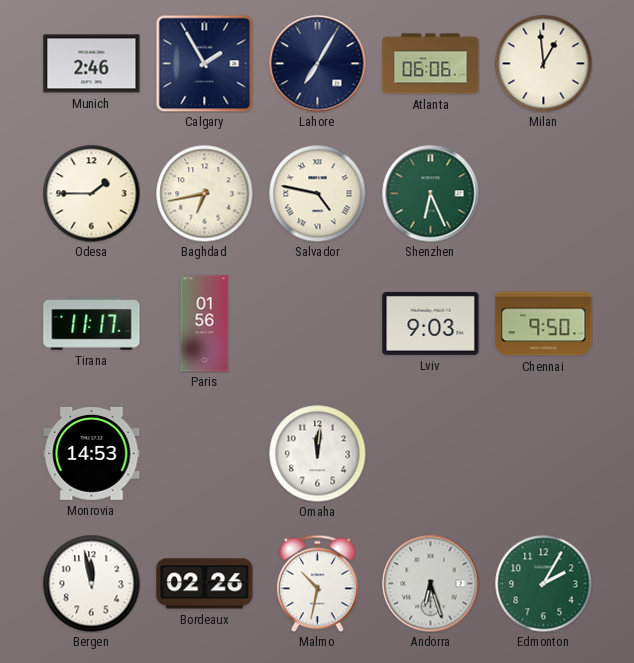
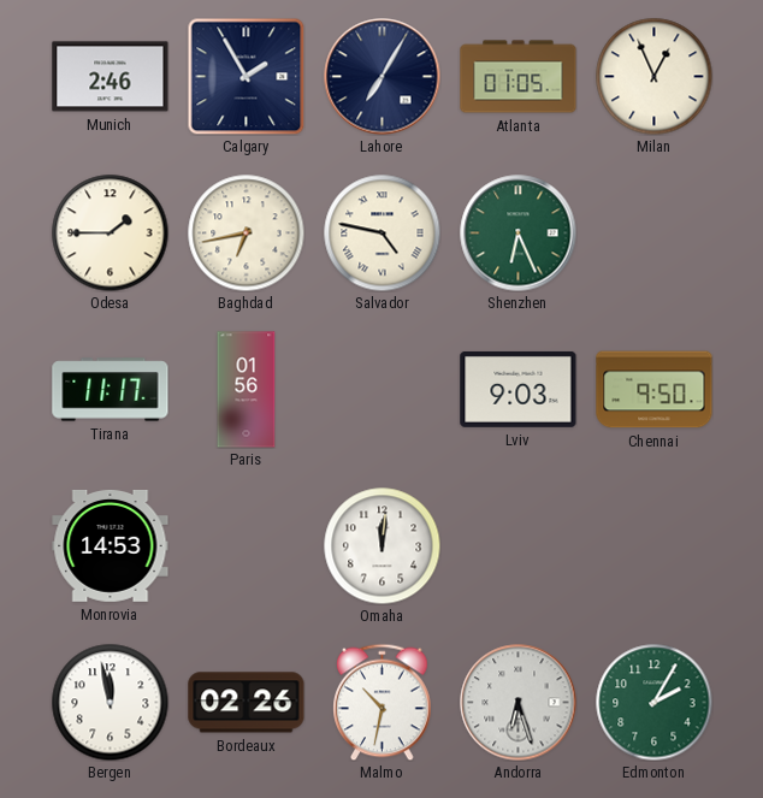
Atlanta: 06:06 -> 01:05 (519, 77)
Milan: 12:59 -> 12:56 (653, 76)
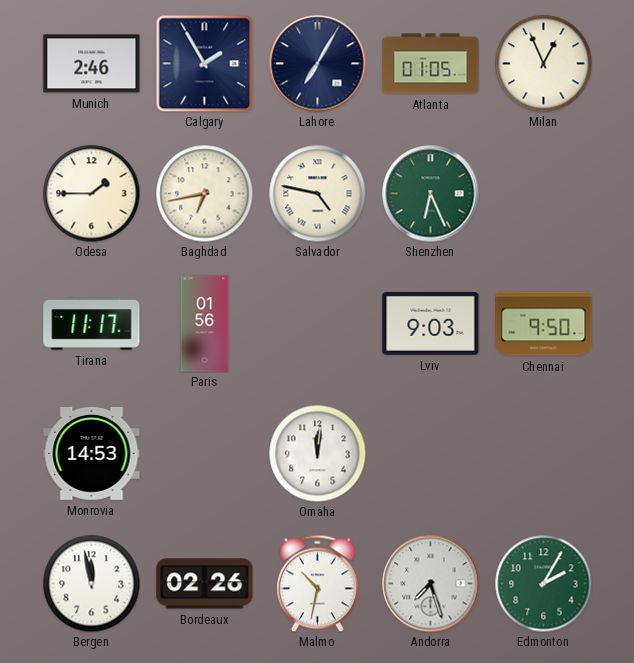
Andorra: 6:27 -> 7:27 (431, 584)
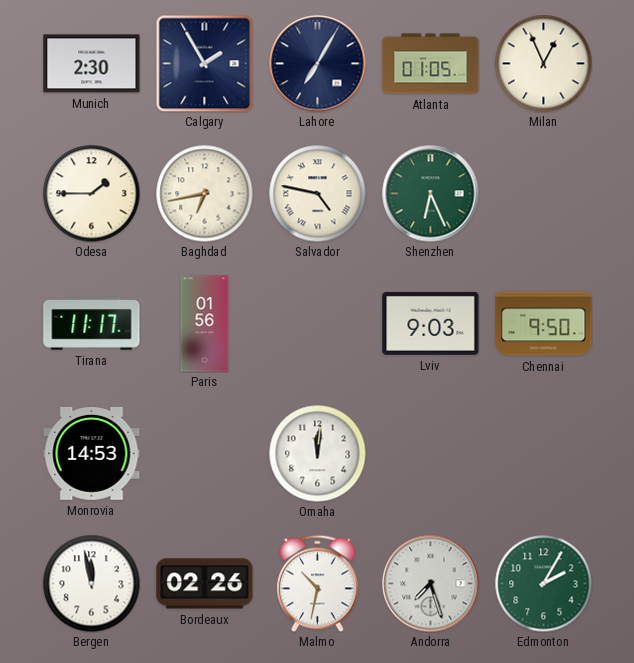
Munich: 2:46 -> 2:30 (92, 64)
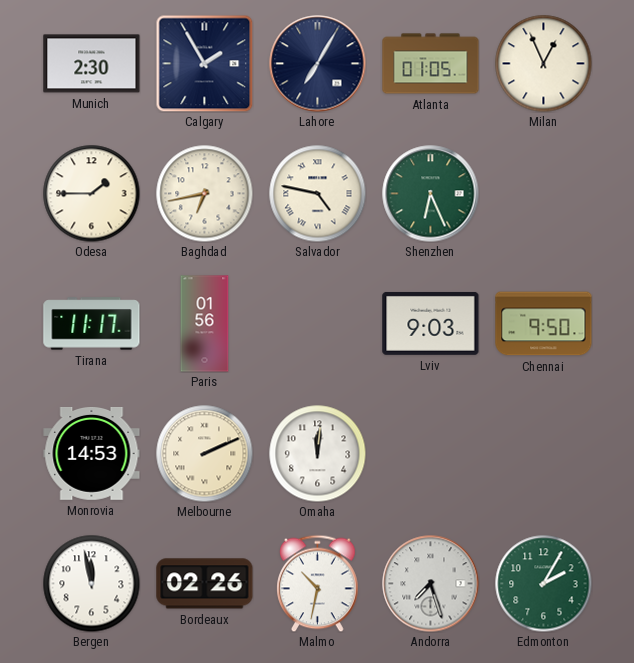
Melbourne: none -> 2:11 (204, 453)
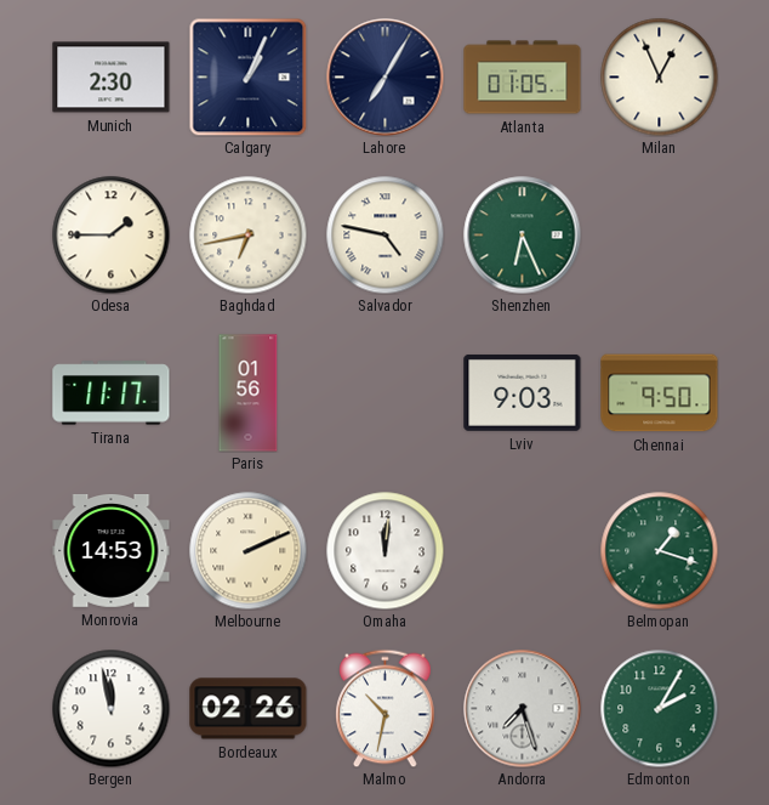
Calgary: 1:55 -> 1:04 (247, 76)
Belmopan: none -> 1:18 (659, 550)
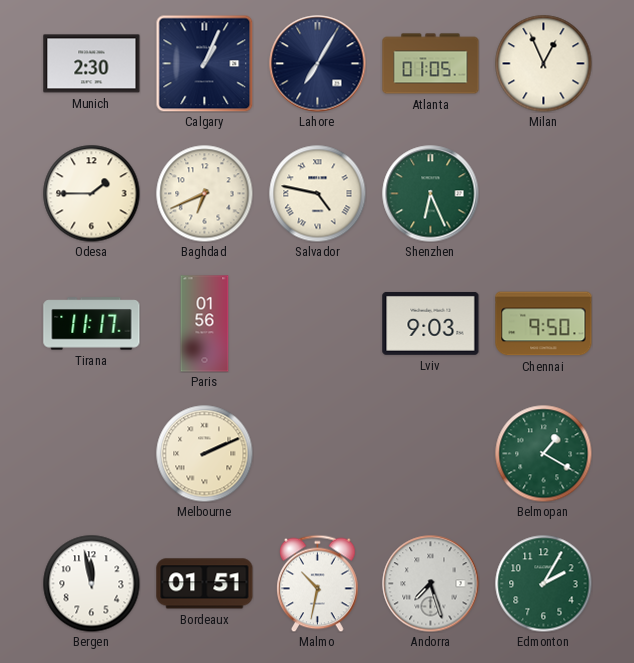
Baghdad: 6:43 -> 6:41 (204, 193)
Monrovia: 14:53 -> none (112, 550)
Omaha: 12:01 -> none (384, 550)
Belmopan: 1:18 -> 1:20 (543, 453)
Bordeaux: 02:26 -> 01:51 (205, 584)
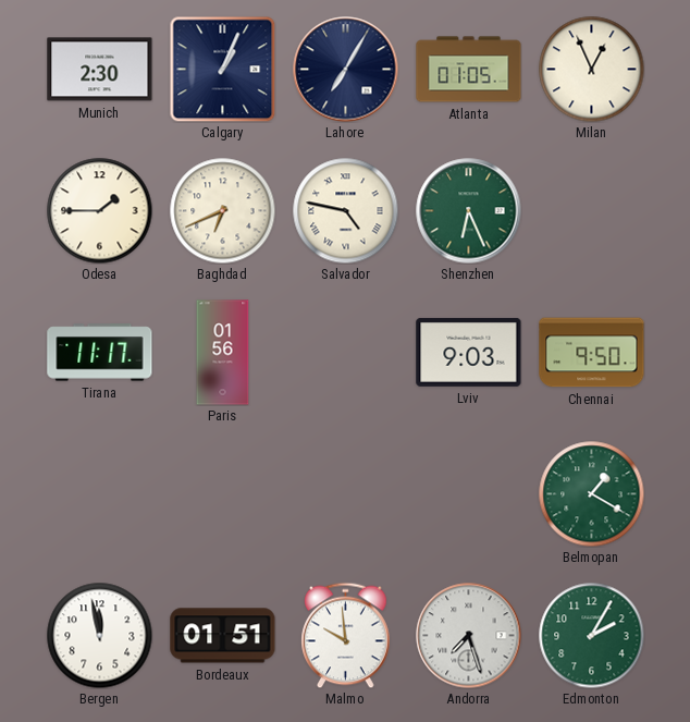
Melbourne: 2:11 -> none (204, 453)
Malmo: 10:32 -> 9:59 (346, 635)
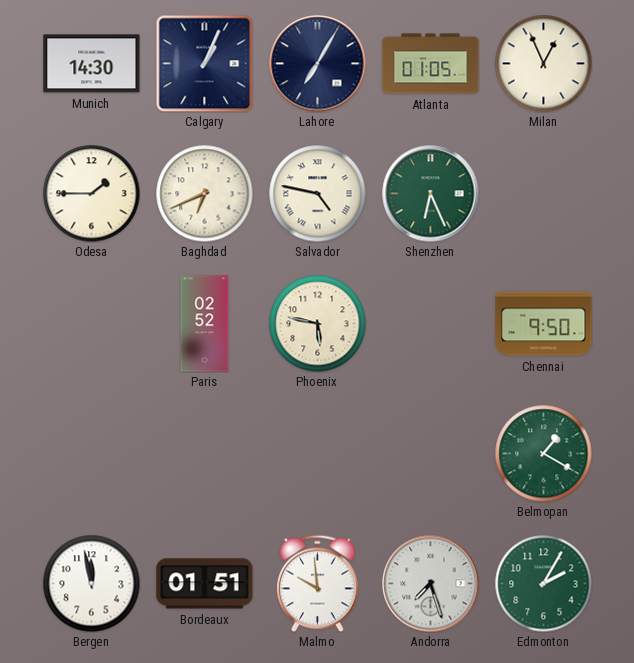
Munich: 2:30 -> 14:30 (92, 64)
Tirana: 11:17 -> none (100, 353)
Paris: 01:56 -> 02:52 (205, 324)
Phoenix: none -> 5:47 (317, 323)
Lviv: 9:03 -> none (469, 352)
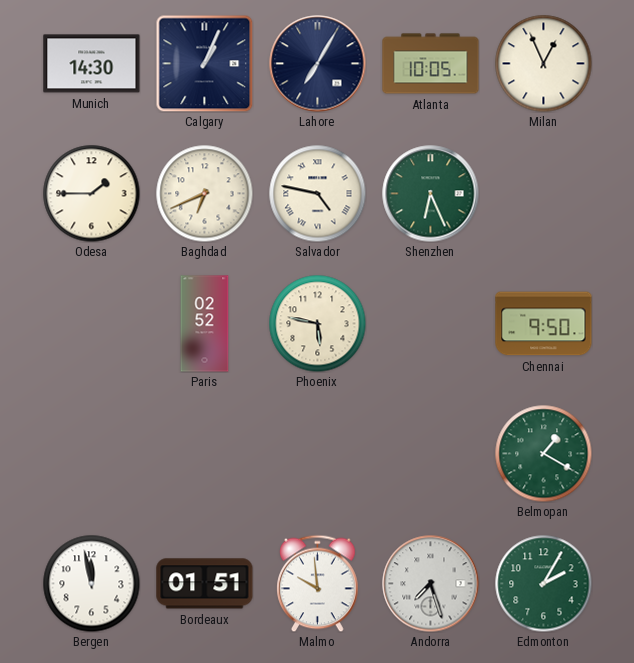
Atlanta: 01:05 -> 10:05 (431, 64)
